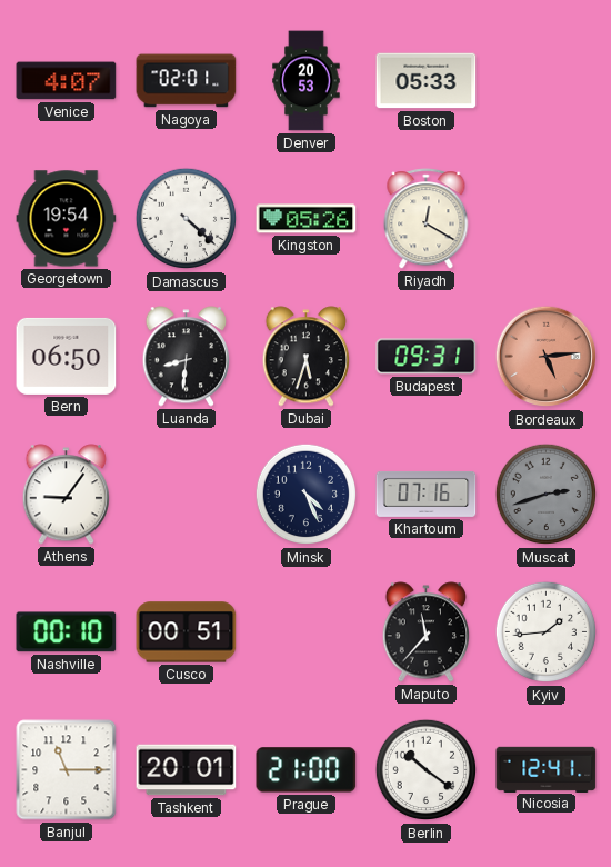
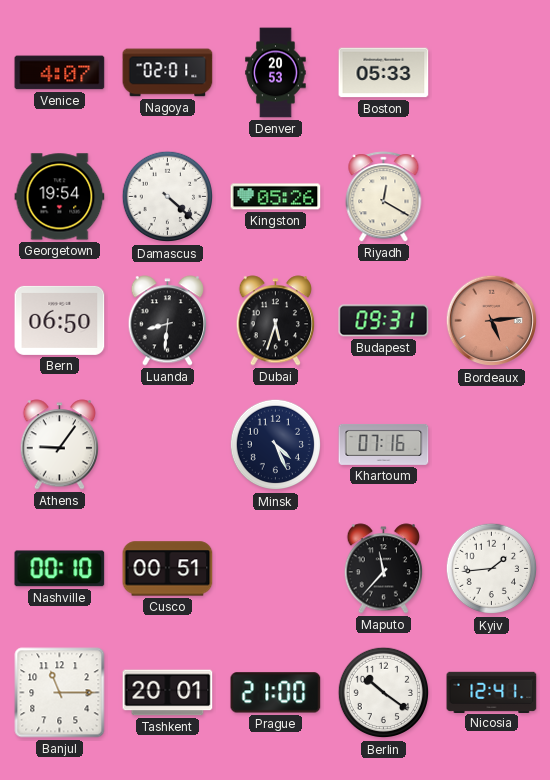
Muscat: 2:42 -> none (547, 495)
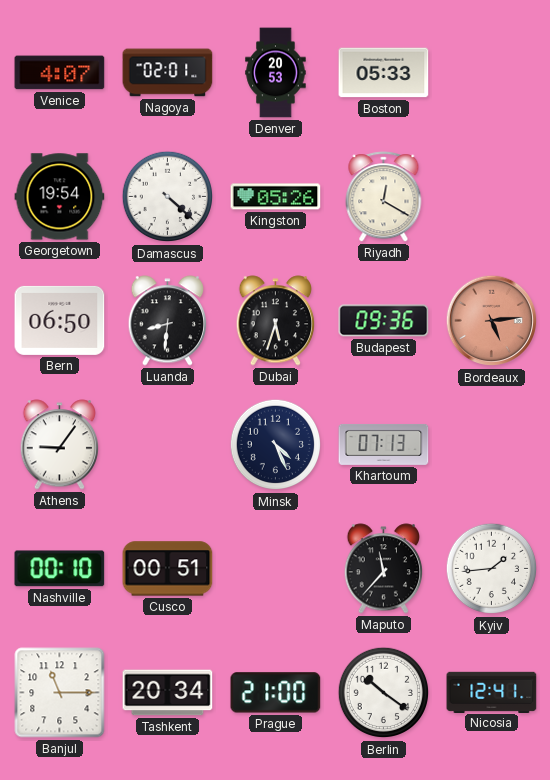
Budapest: 09:31 -> 09:36 (384, 321)
Khartoum: 07:16 -> 07:13 (384, 444)
Tashkent: 20:01 -> 20:34 (168, 693)
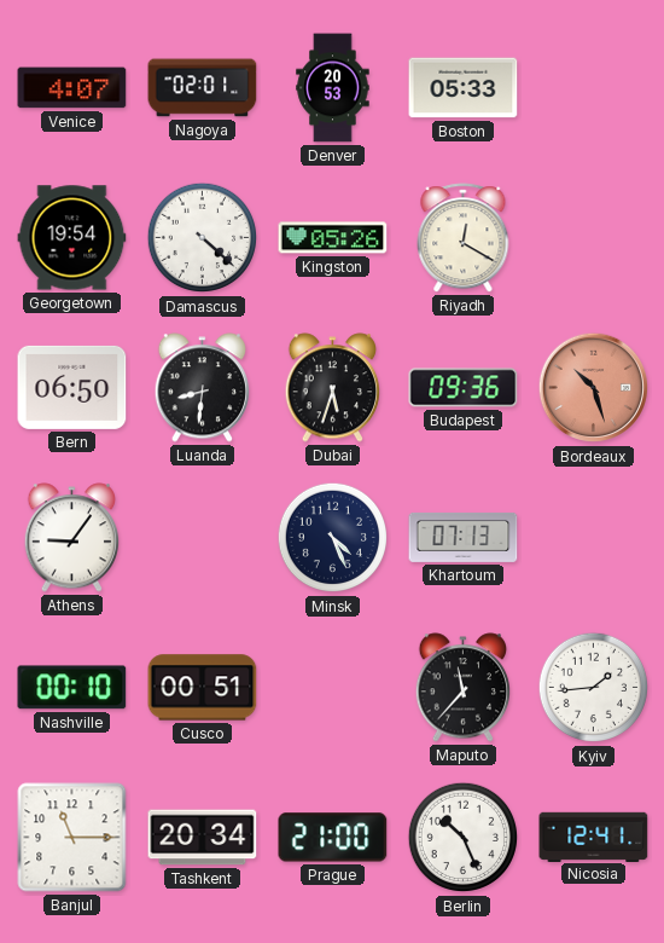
Bordeaux: 5:14 -> 10:27 (594, 388)
Berlin: 10:21 -> 10:26 (464, 838)
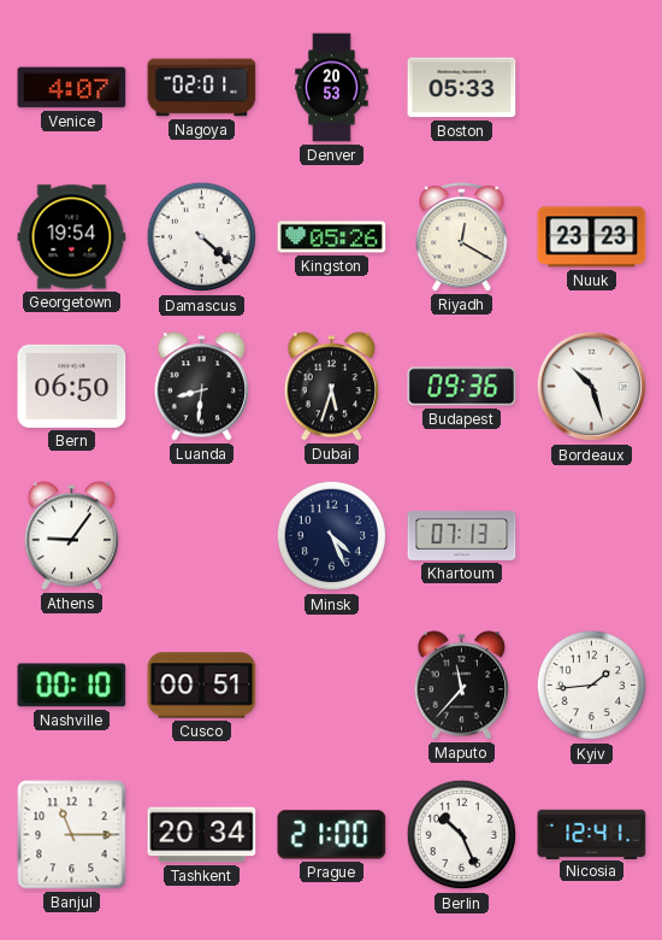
Nuuk: none -> 23:23 (592, 237)
Bordeaux dial: salmon -> white (592, 387)
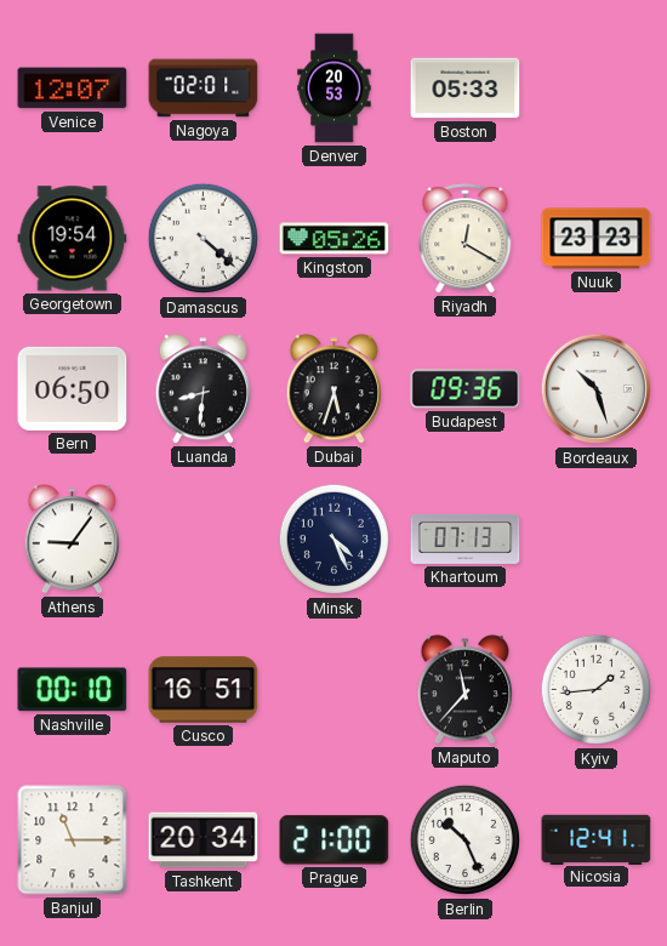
Venice: 4:07 -> 12:07 (73, 89)
Cusco: 00:51 -> 16:51 (204, 690)
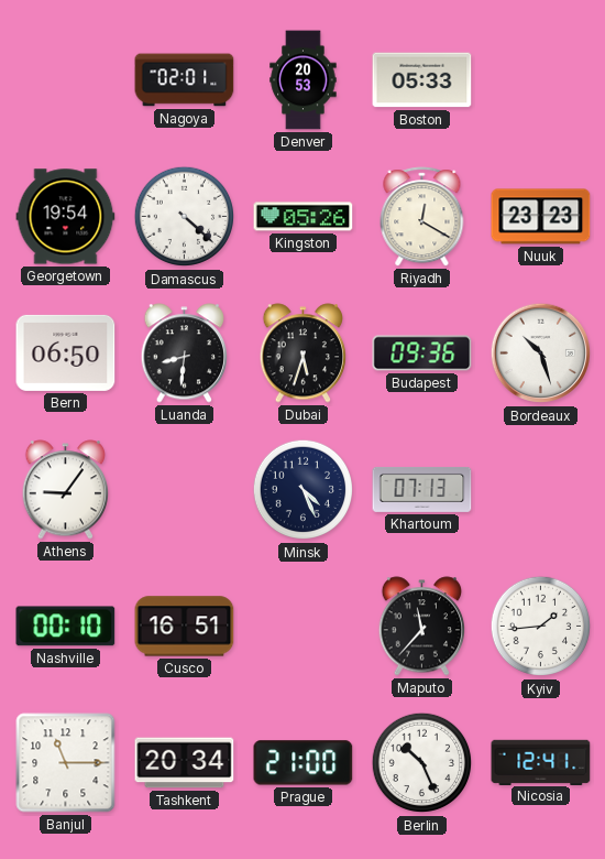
Venice: 12:07 -> none (73, 89)
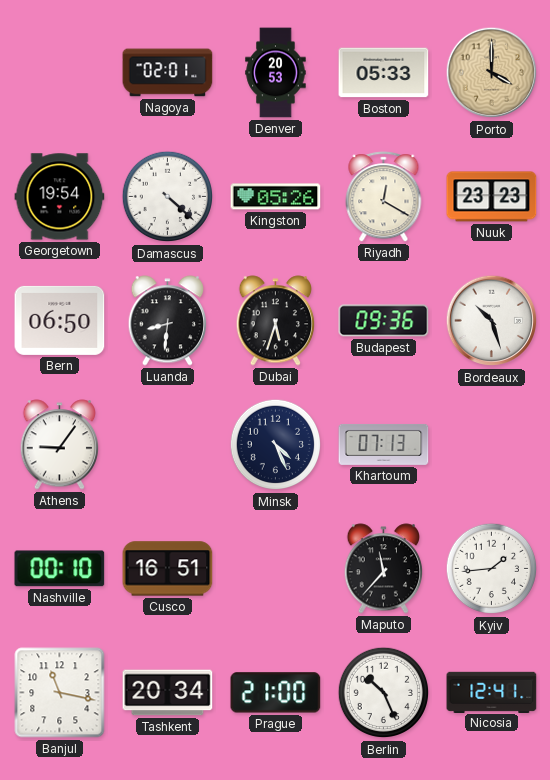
Porto: none -> 4:00 (492, 73)
Banjul: 11:15 -> 11:17 (60, 693)
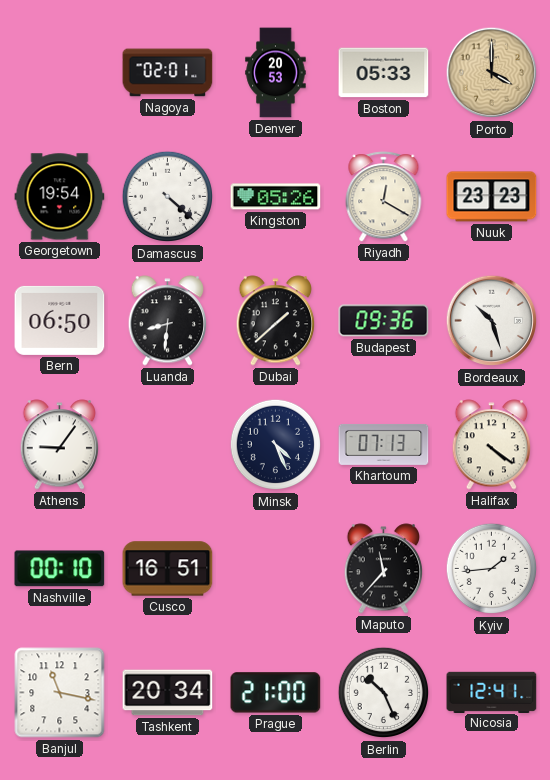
Dubai: 5:33 -> 1:38 (276, 321)
Halifax: none -> 4:21 (492, 445)
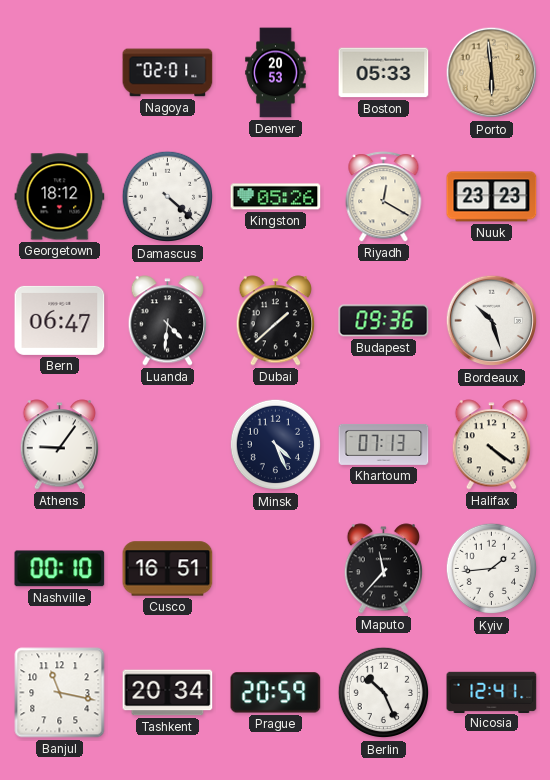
Porto: 4:00 -> 5:59 (492, 73)
Georgetown: 19:54 -> 18:12 (60, 197)
Bern: 06:50 -> 06:47 (60, 320)
Luanda: 8:31 -> 4:31 (168, 321)
Prague: 21:00 -> 20:59 (276, 693)
